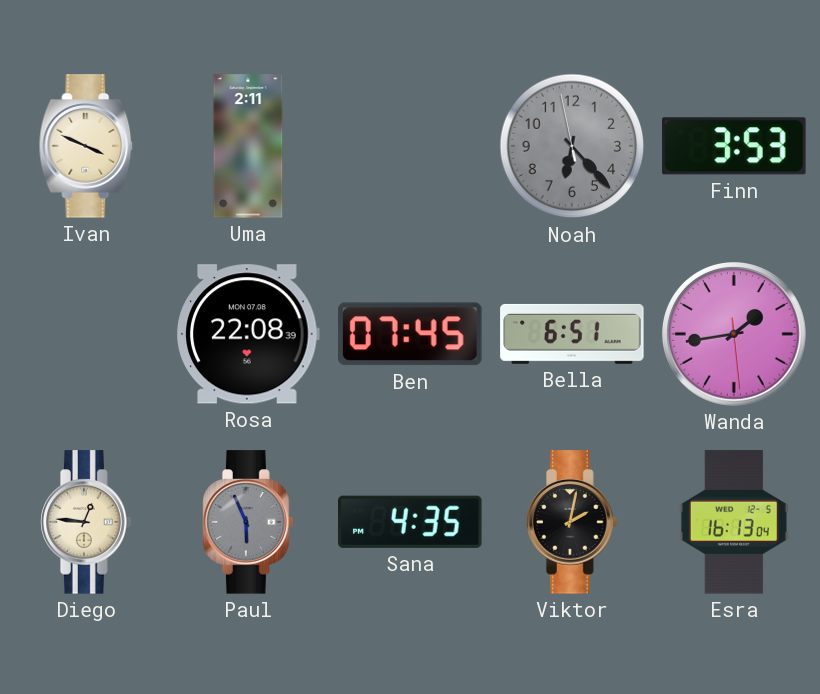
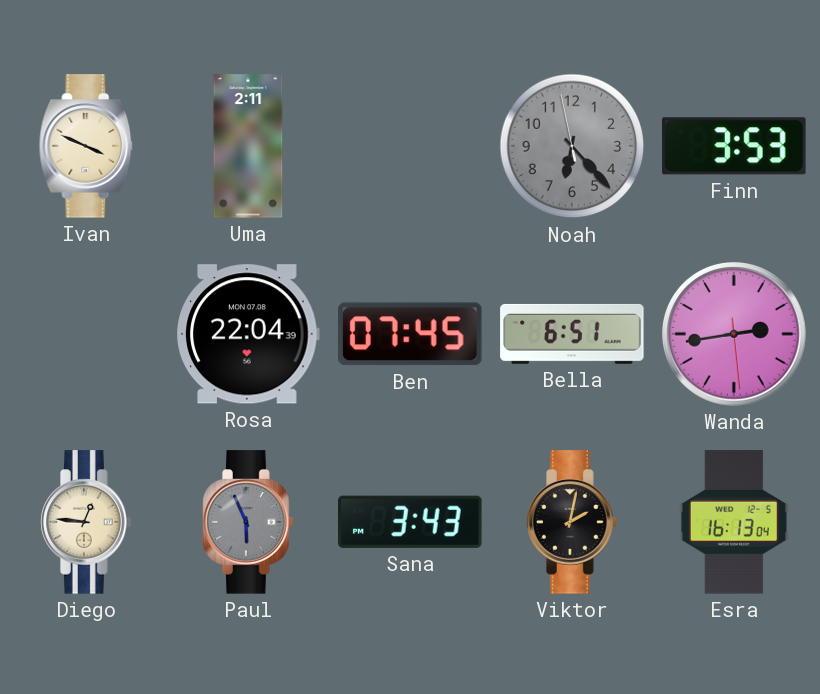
Rosa: 22:08 -> 22:04 (248, 334)
Wanda: 1:43 -> 2:43 (735, 335)
Sana: 4:35 -> 3:43 (411, 522)
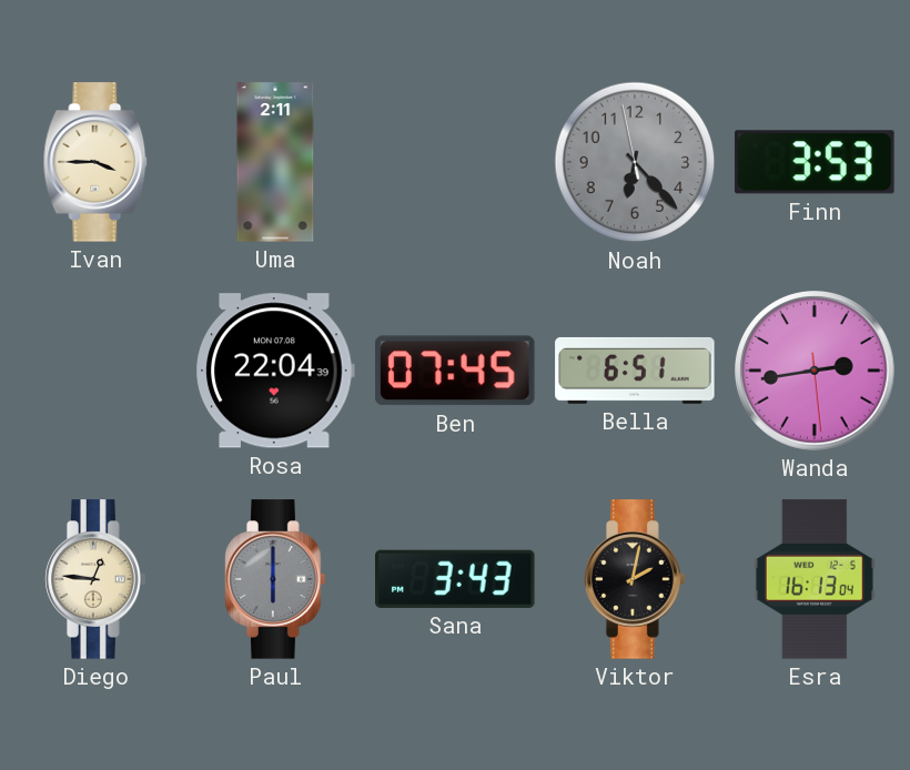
Ivan: 3:49 -> 3:45 (95, 162)
Paul: 5:56 -> 6:00 (275, 579)
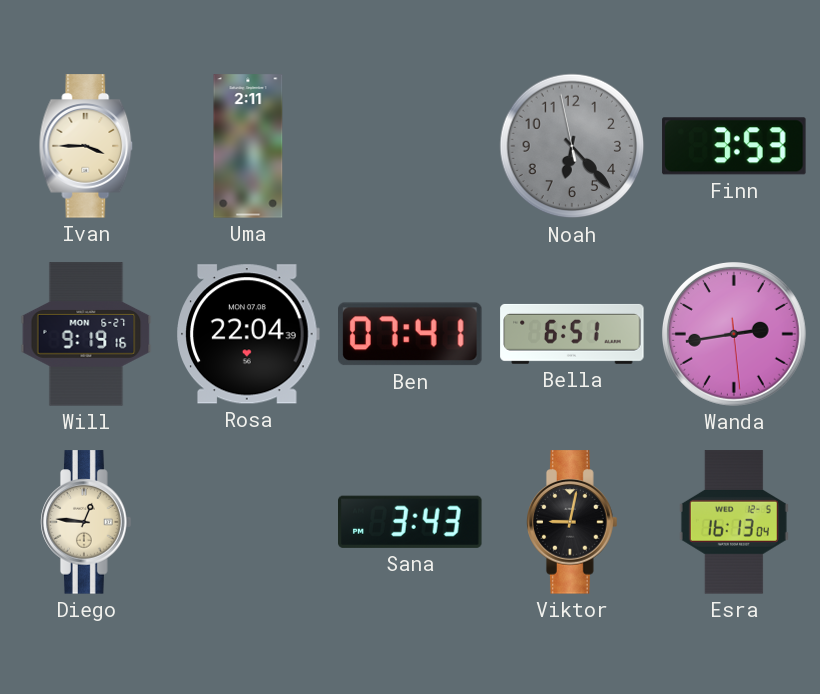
Will: none -> 9:19 (86, 334)
Ben: 07:45 -> 07:41 (411, 334)
Paul: 6:00 -> none (275, 579)
Viktor: 2:02 -> 9:02 (572, 522)
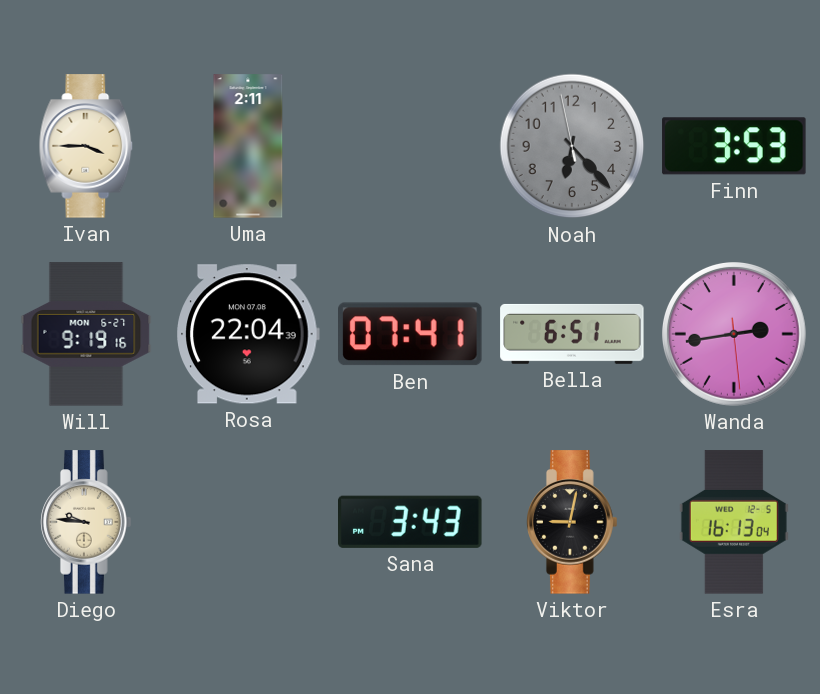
Diego: 12:46 -> 9:46 (86, 522)
